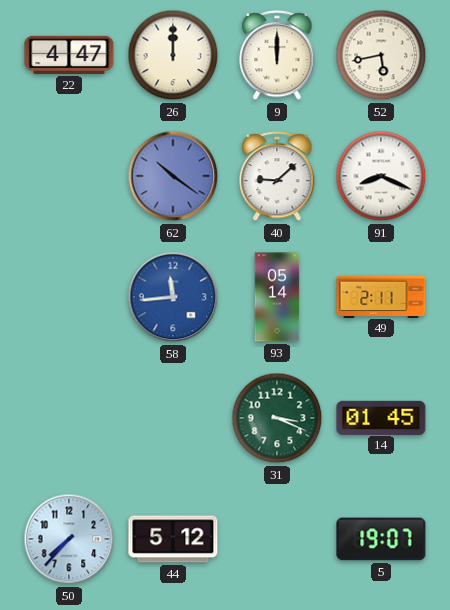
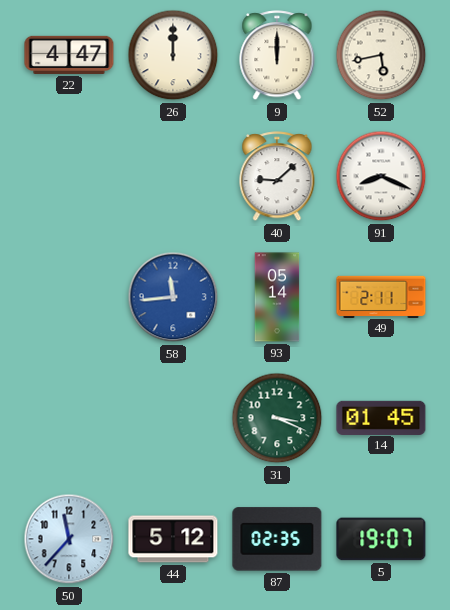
62: 10:21 -> none (173, 176)
50: 7:37 -> 11:37 (69, 539)
87: none -> 02:35 (277, 539)
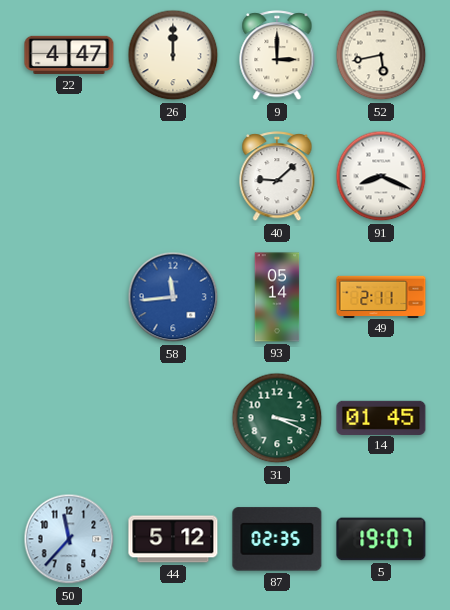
9: 12:00 -> 3:00 (277, 56)
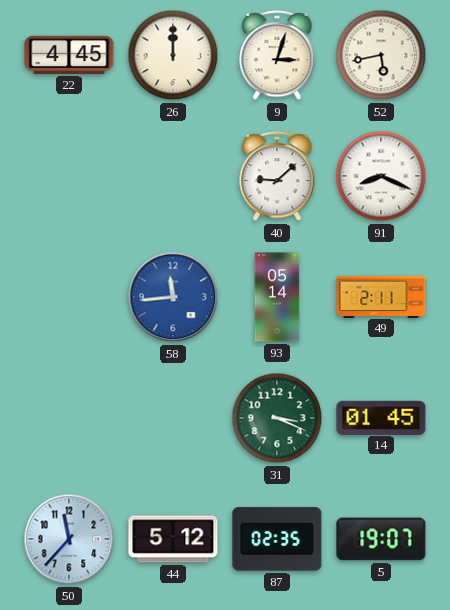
22: 4:47 -> 4:45 (69, 55)
9: 3:00 -> 3:03 (277, 56)
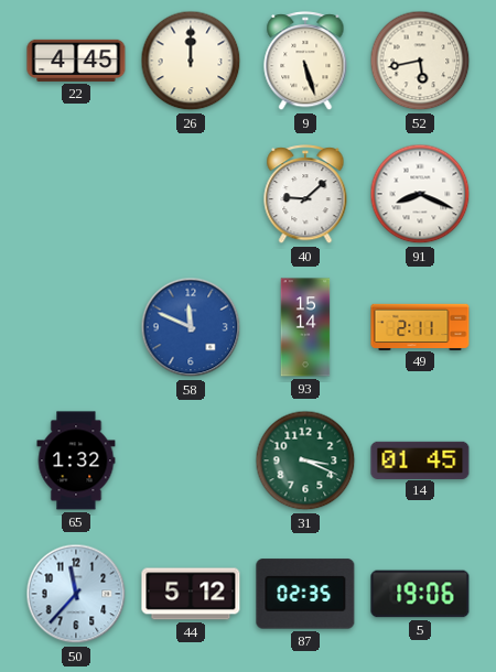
9: 3:03 -> 5:27 (305, 62)
58: 11:44 -> 11:49 (191, 327)
93: 05:14 -> 15:14 (305, 327)
65: none -> 1:32 (76, 460)
5: 19:07 -> 19:06 (420, 594)
